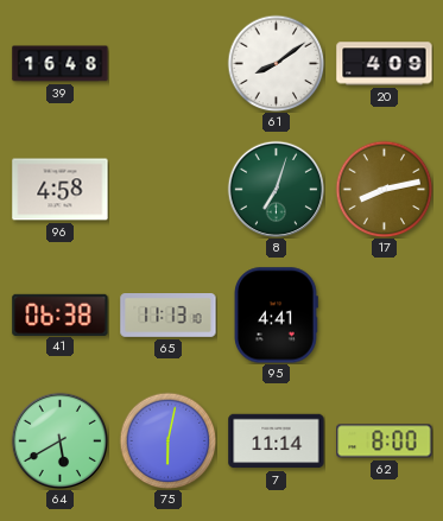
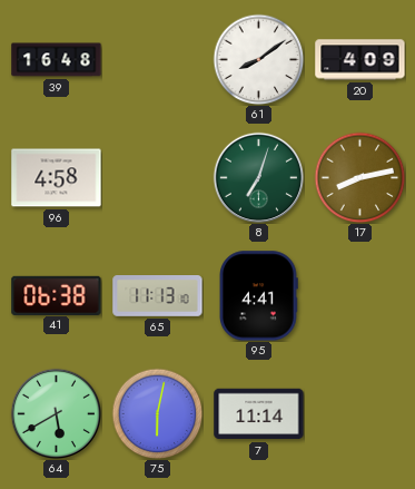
62: 8:00 -> none (385, 441)
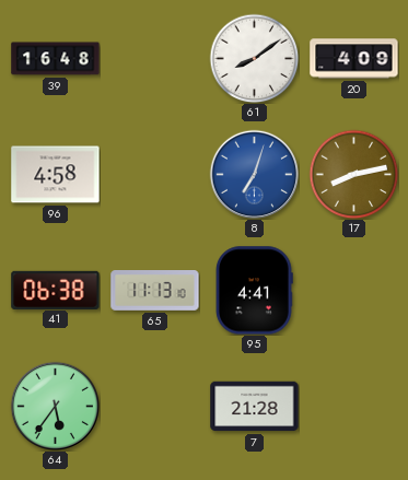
8 dial: green -> blue (254, 174)
64: 5:40 -> 5:36 (55, 406)
75: 6:02 -> none (157, 413)
7: 11:14 -> 21:28 (255, 407)
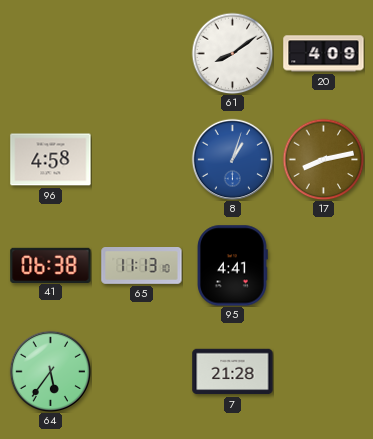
39: 16:48 -> none (56, 59)
8: 7:03 -> 1:03 (232, 159)
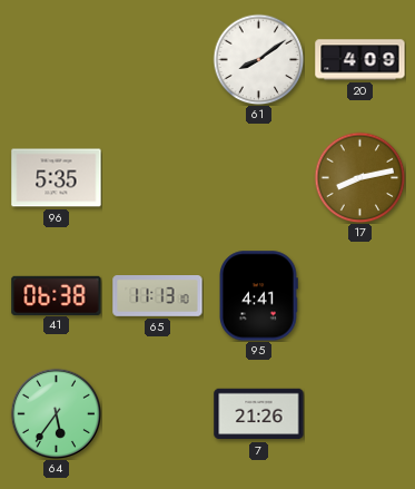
96: 4:58 -> 5:35 (57, 178)
8: 1:03 -> none (232, 159)
7: 21:28 -> 21:26 (259, 414)
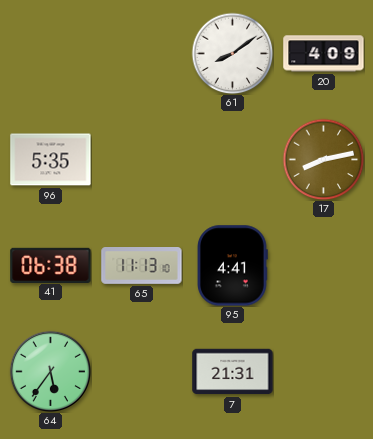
7: 21:26 -> 21:31 (233, 372)
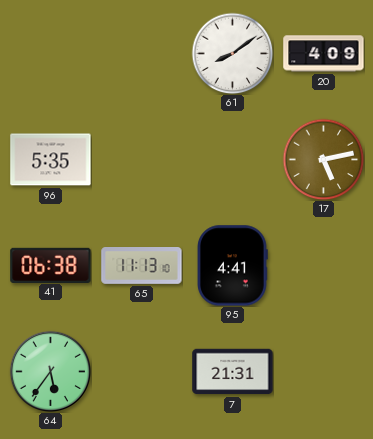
17: 8:13 -> 5:13 (323, 159)
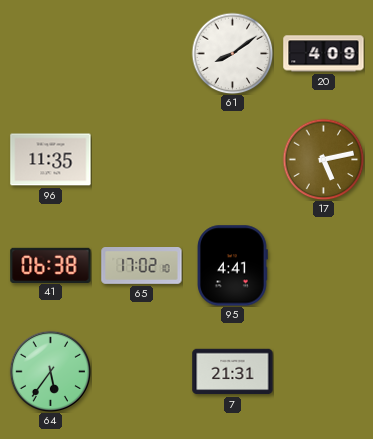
96: 5:35 -> 11:35 (51, 160)
65: 11:13 -> 17:02 (142, 266)
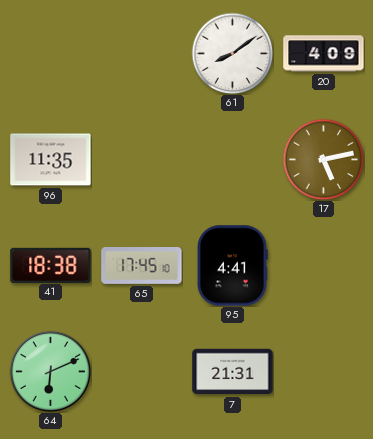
41: 06:38 -> 18:38 (51, 265)
65: 17:02 -> 17:45 (142, 266)
64: 5:36 -> 6:11 (50, 371)
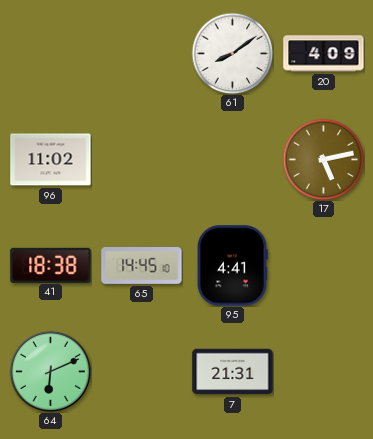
96: 11:35 -> 11:02 (51, 160)
65: 17:45 -> 14:45 (142, 266)
